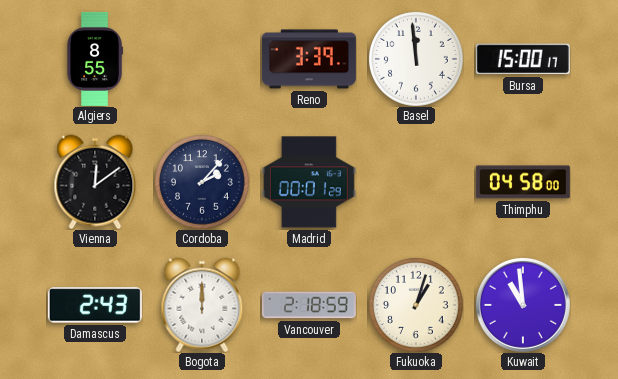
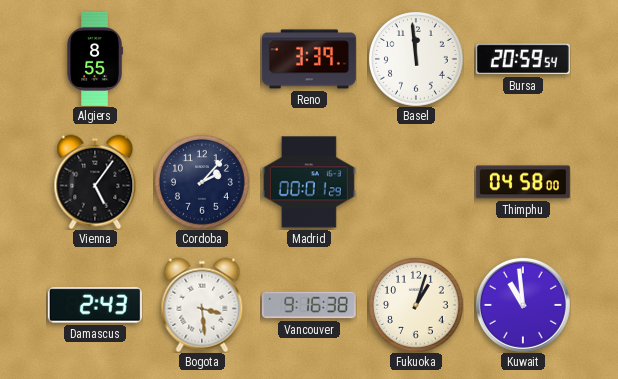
Bursa: 15:00 -> 20:59 (523, 59)
Vienna: 12:09 -> 5:06 (95, 182)
Bogota: 12:00 -> 3:29 (202, 305)
Vancouver: 2:18 -> 9:16 (309, 305)
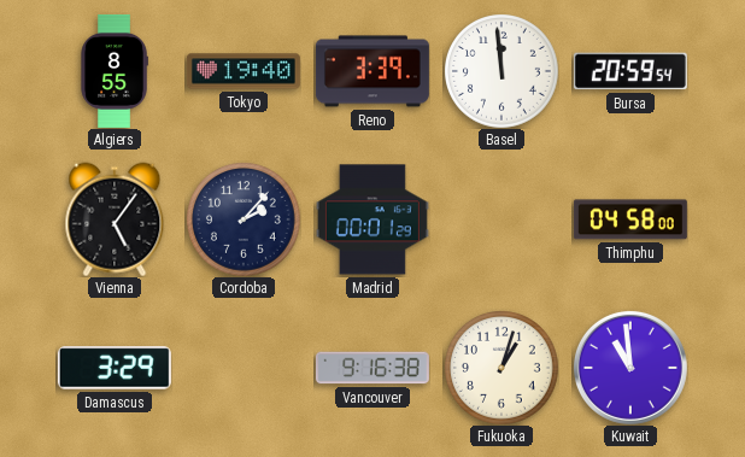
Tokyo: none -> 19:40 (244, 71)
Damascus: 2:43 -> 3:29 (115, 368)
Bogota: 3:29 -> none (202, 305)
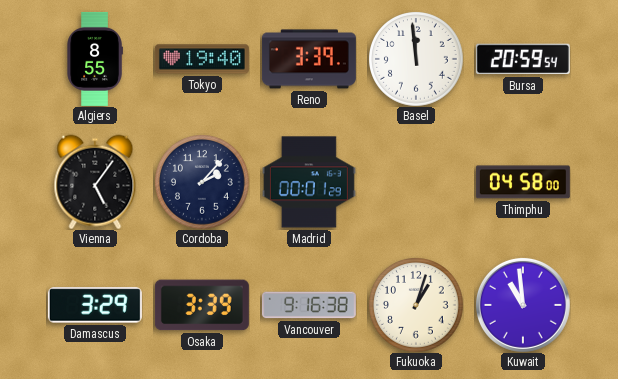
Osaka: none -> 3:39 (202, 305)
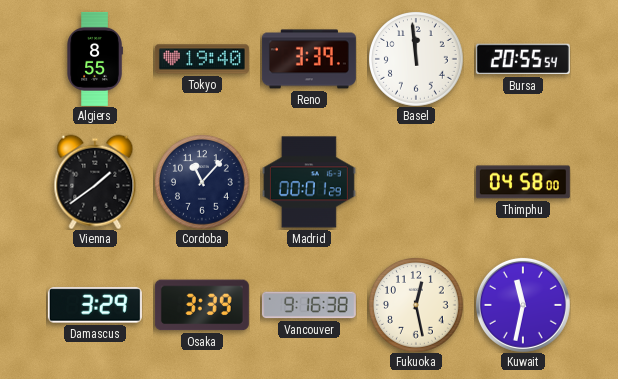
Bursa: 20:59 -> 20:55 (523, 59)
Vienna: 5:06 -> 1:39 (95, 182)
Cordoba: 2:07 -> 11:07 (202, 182)
Fukuoka: 1:03 -> 12:28 (416, 305)
Kuwait: 10:59 -> 11:32 (523, 305)
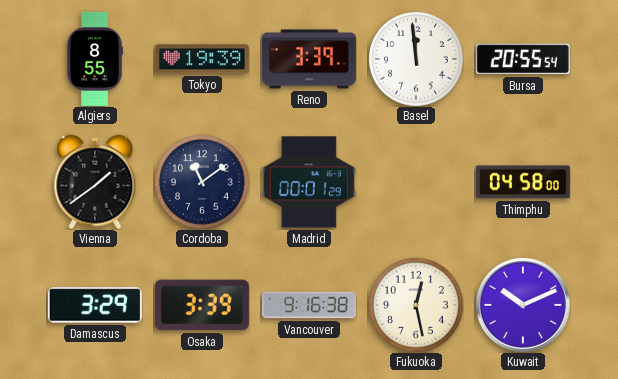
Tokyo: 19:40 -> 19:39 (202, 59)
Cordoba: 11:07 -> 11:09 (202, 182)
Kuwait: 11:32 -> 10:11 (523, 305)
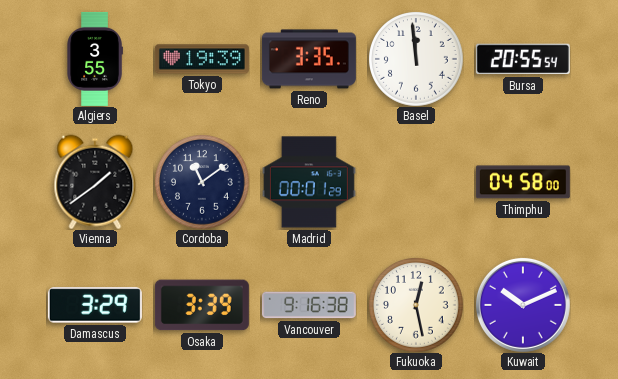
Algiers: 8:55 -> 3:55 (95, 59)
Reno: 3:39 -> 3:35 (309, 59)
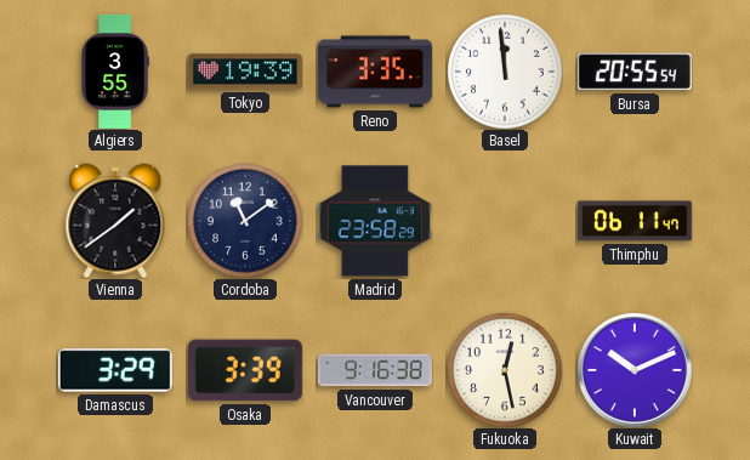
Madrid: 00:01 -> 23:58 (375, 221)
Thimphu: 04:58 -> 06:11 (635, 221)
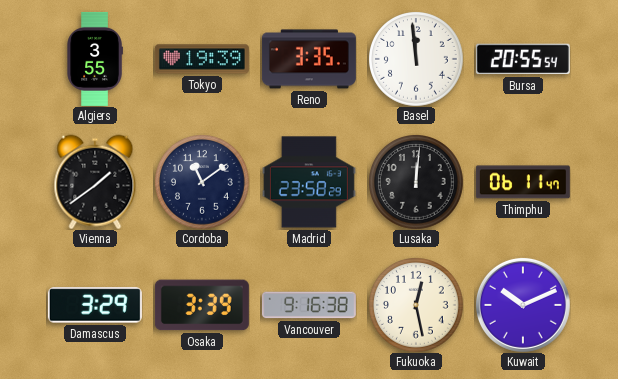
Lusaka: none -> 12:01 (416, 182)
